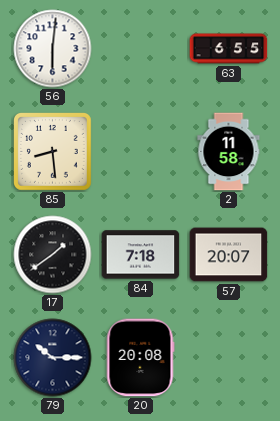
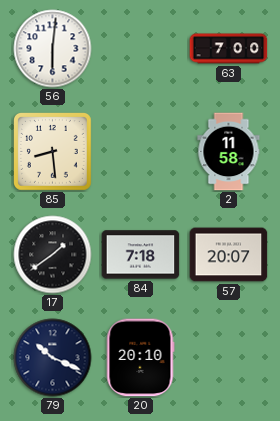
63: 6:55 -> 7:00 (229, 49)
79: 10:15 -> 10:19 (53, 358)
20: 20:08 -> 20:10 (140, 358)
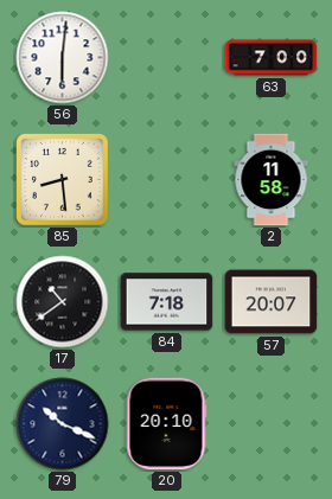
17: 1:39 -> 10:39 (63, 302)
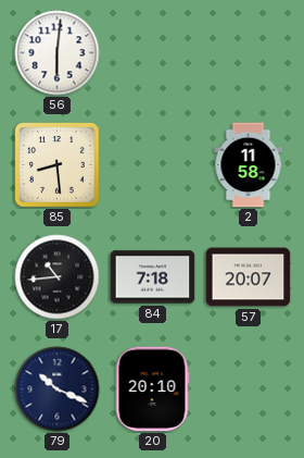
63: 7:00 -> none (272, 58)
17: 10:39 -> 10:44 (58, 277)
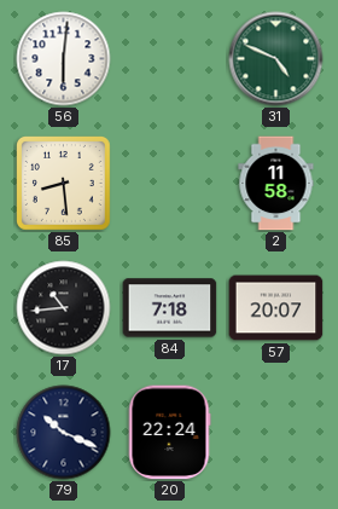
31: none -> 4:49 (276, 59)
20: 20:10 -> 22:24 (169, 433)
